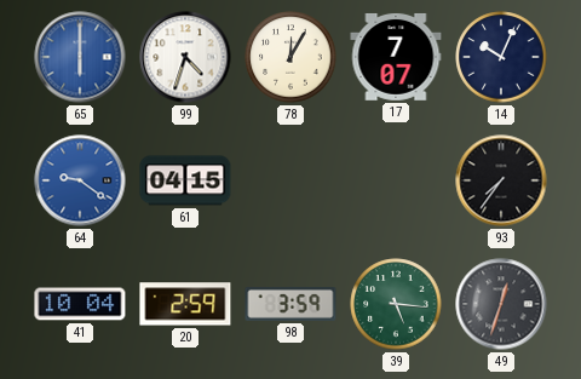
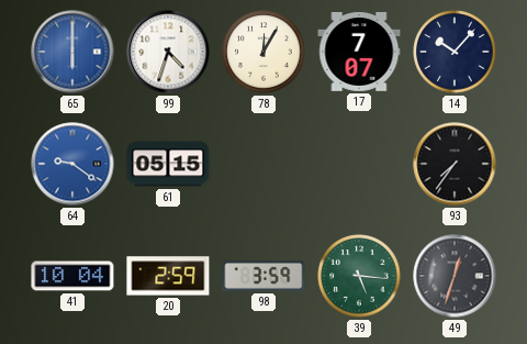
14: 10:04 -> 10:07 (455, 52)
61: 04:15 -> 05:15 (168, 164)
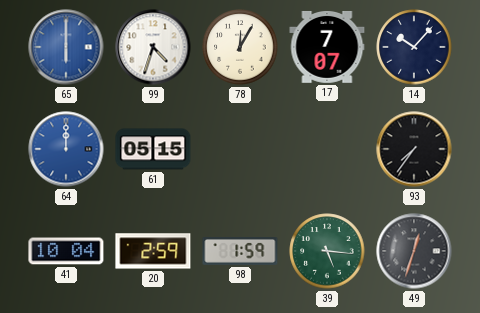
64: 9:21 -> 12:00 (66, 149)
98: 3:59 -> 1:59 (240, 252)
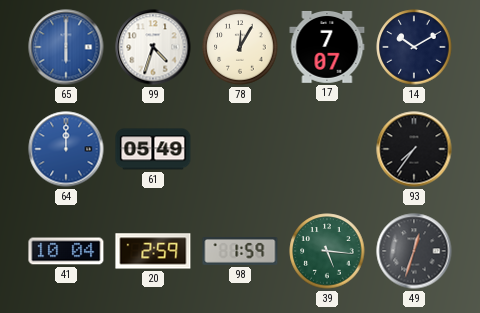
14: 10:07 -> 10:10 (414, 47)
61: 05:15 -> 05:49 (153, 149)
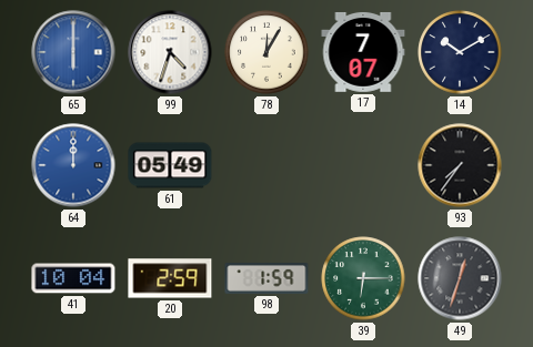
39: 5:16 -> 6:15 (363, 278)
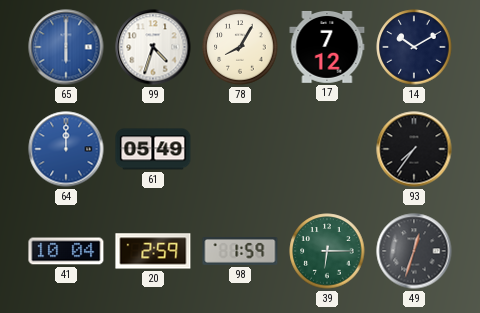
78: 12:05 -> 8:05 (240, 47)
17: 7:07 -> 7:12 (327, 47)
